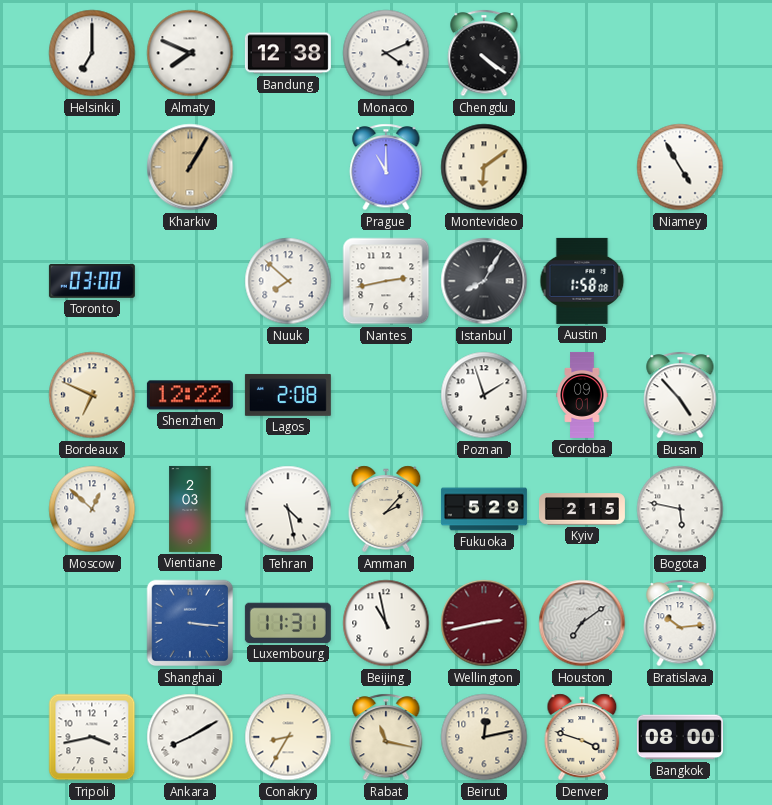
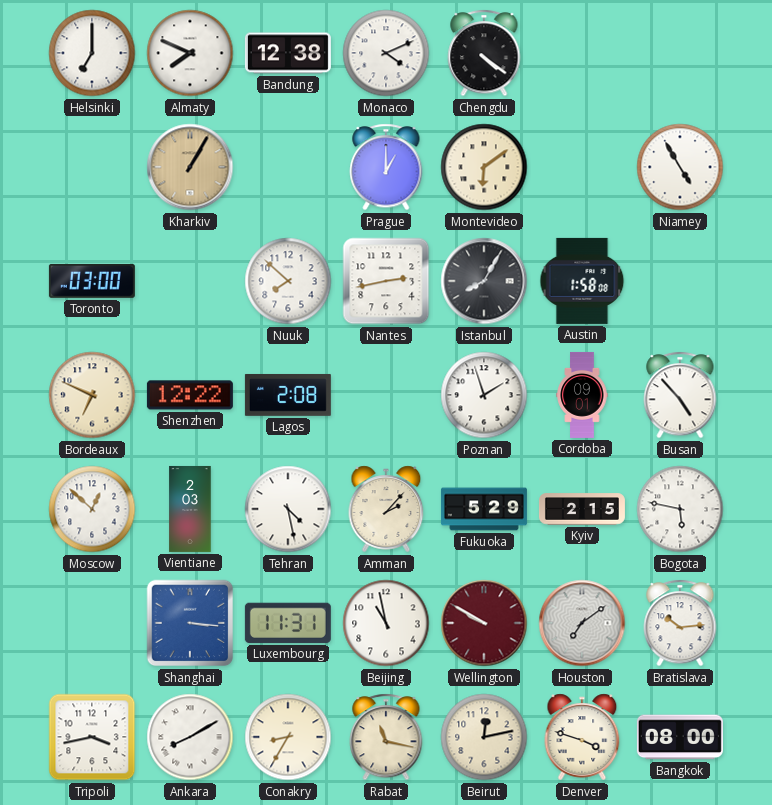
Prague: 11:00 -> 1:00 (386, 167)
Wellington: 2:43 -> 9:50 (484, 623)
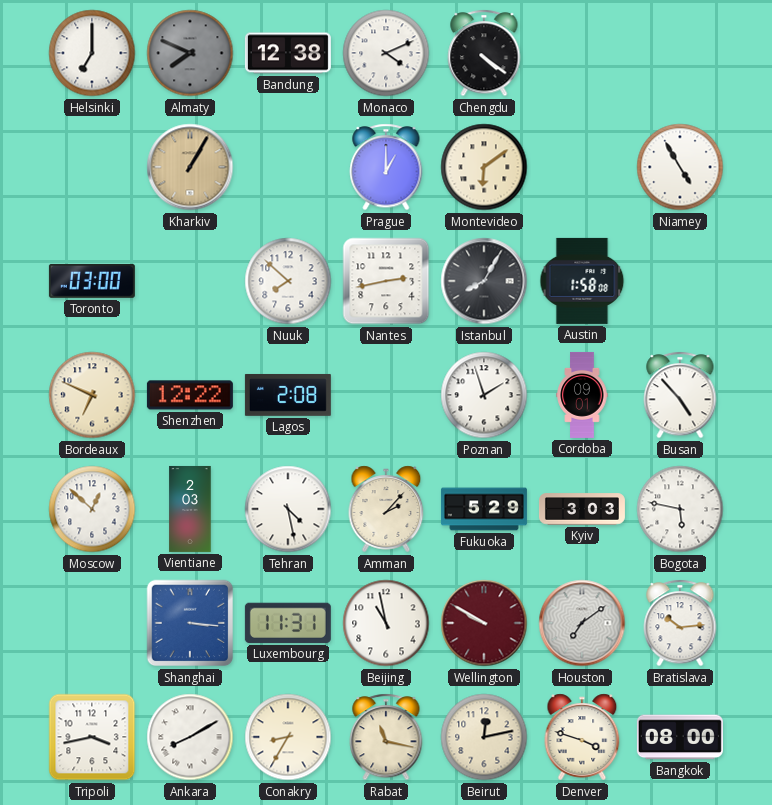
Almaty dial: white -> grey (190, 53)
Kyiv: 2:15 -> 3:03 (582, 509)
